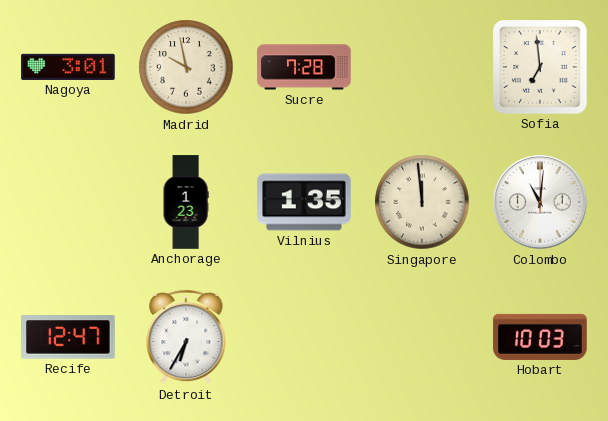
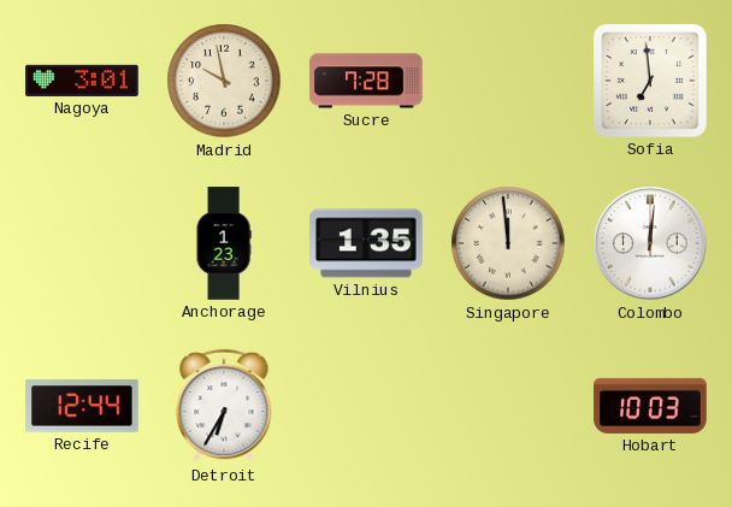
Colombo: 11:01 -> 12:01 (650, 243)
Recife: 12:47 -> 12:44 (82, 406)
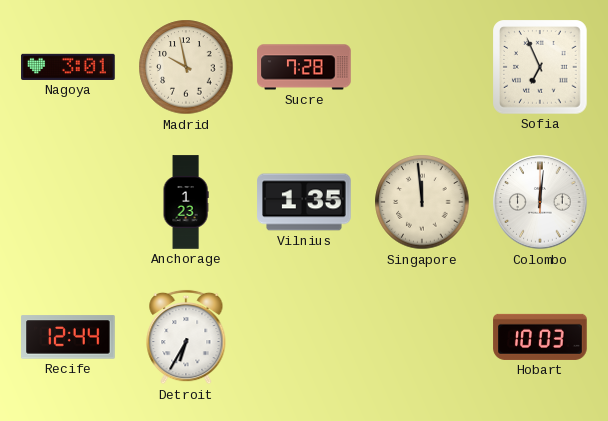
Sofia: 6:59 -> 6:56 (541, 68)
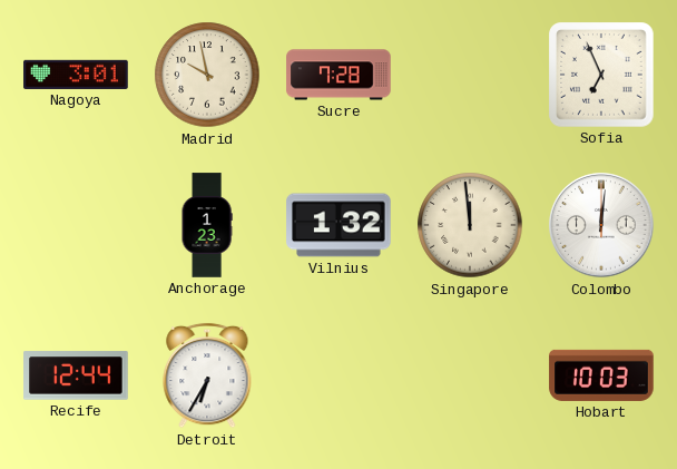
Vilnius: 1:35 -> 1:32 (338, 225)
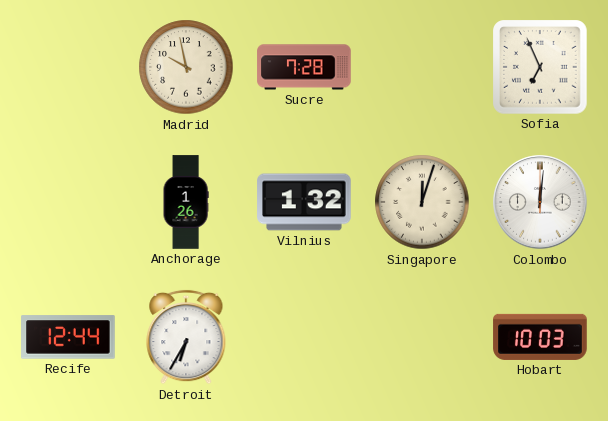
Nagoya: 3:01 -> none (76, 75)
Anchorage: 1:23 -> 1:26 (186, 202)
Singapore: 11:59 -> 12:03 (422, 202)
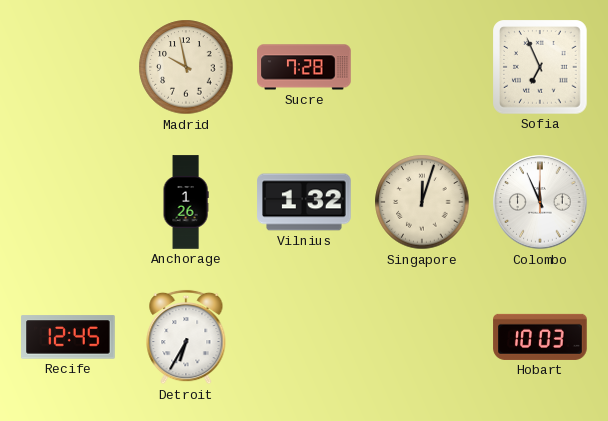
Colombo: 12:01 -> 11:56 (540, 202)
Recife: 12:44 -> 12:45 (68, 337)
